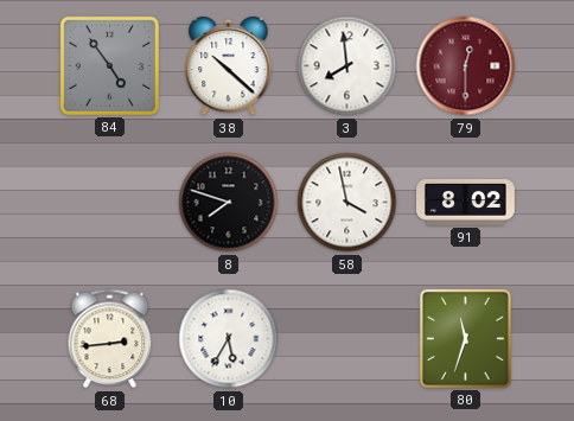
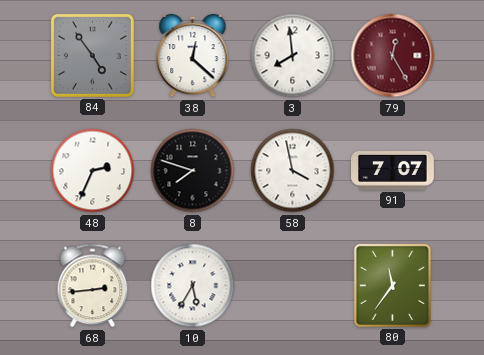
38: 10:22 -> 12:22 (193, 56)
79: 12:30 -> 12:25 (393, 56)
48: none -> 2:34 (93, 171)
91: 8:02 -> 7:07 (393, 171)
80: 11:33 -> 11:36 (392, 285)
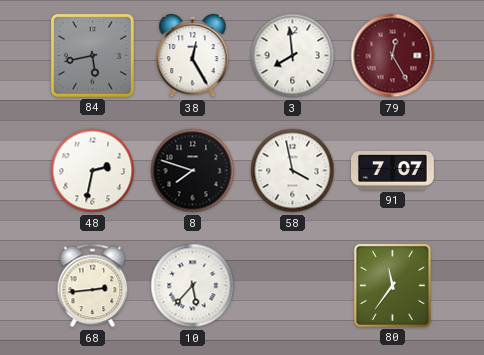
84: 4:54 -> 5:43 (92, 55)
38: 12:22 -> 12:25 (193, 56)
48: 2:34 -> 2:32 (93, 171)
10: 5:35 -> 5:37 (193, 286)
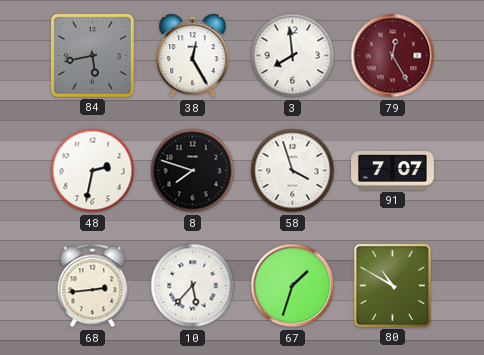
58: 3:58 -> 3:57 (293, 171)
67: none -> 1:33 (293, 286)
80: 11:36 -> 10:50 (392, 285)
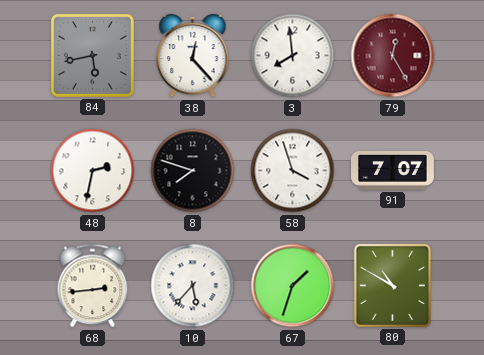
38: 12:25 -> 12:23 (193, 56)
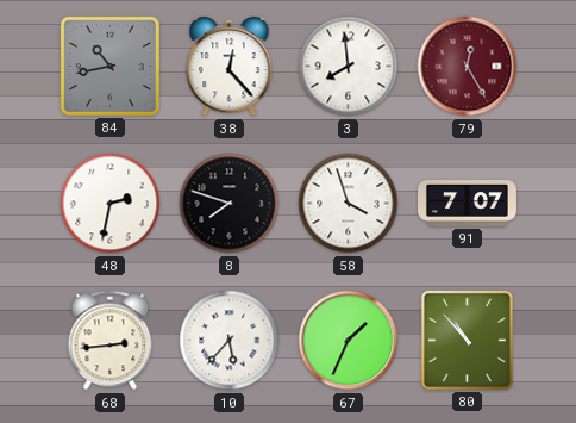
84: 5:43 -> 10:43 (109, 66)
67: 1:33 -> 1:34 (349, 341)
80: 10:50 -> 10:53 (467, 340)
